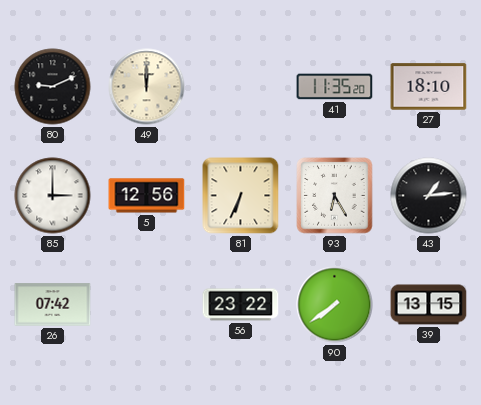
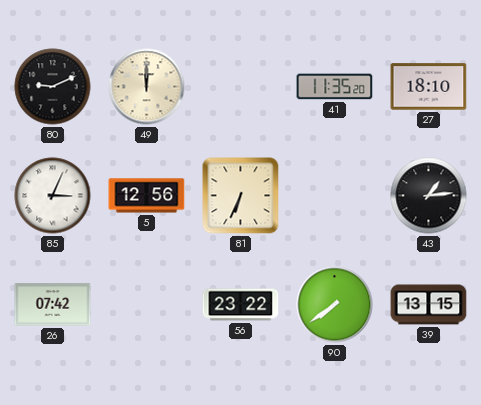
85: 3:00 -> 3:04 (53, 196)
93: 6:25 -> none (335, 196)
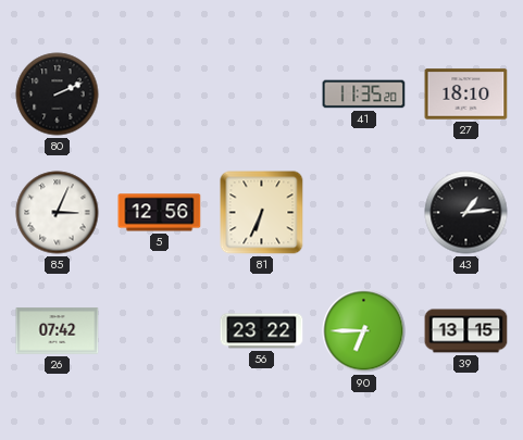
80: 9:11 -> 2:11 (58, 95)
49: 12:00 -> none (147, 87)
90: 7:39 -> 6:45 (364, 331)
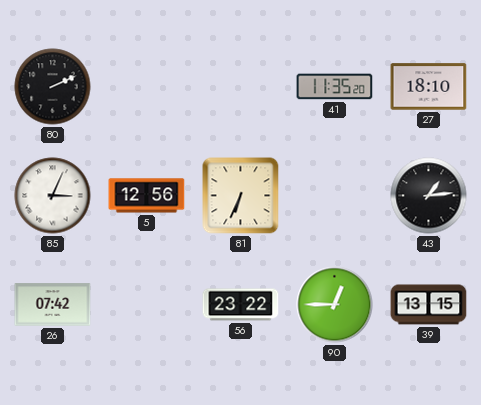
90: 6:45 -> 12:45 (335, 305)
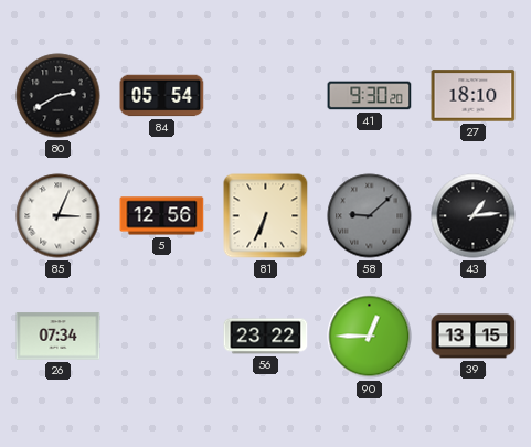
80: 2:11 -> 2:40 (59, 96)
84: none -> 05:54 (162, 96)
41: 11:35 -> 9:30 (370, 96)
58: none -> 9:08 (370, 216)
26: 07:42 -> 07:34 (59, 337)
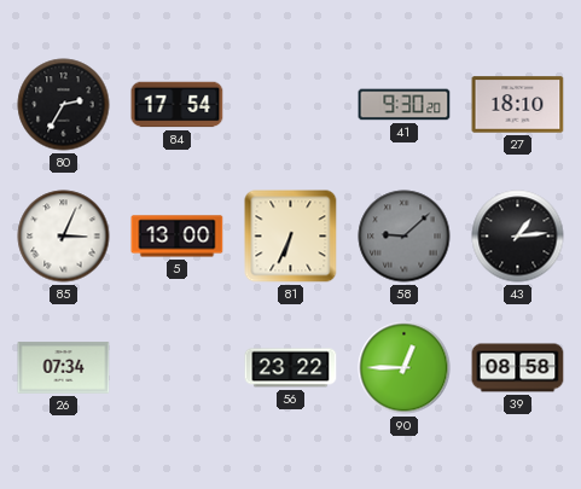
80: 2:40 -> 2:35 (64, 105)
84: 05:54 -> 17:54 (178, 105)
5: 12:56 -> 13:00 (178, 237)
39: 13:15 -> 08:58 (518, 368)
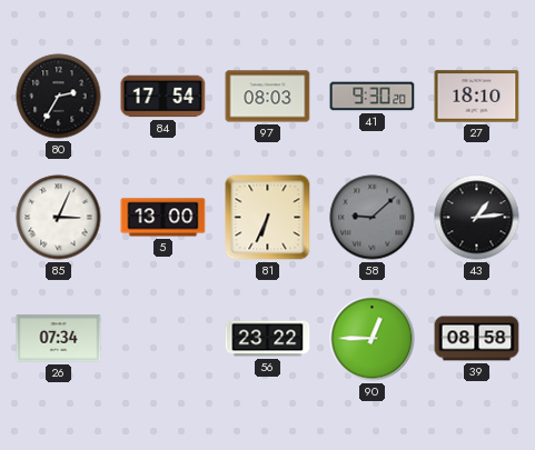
97: none -> 08:03 (268, 97)
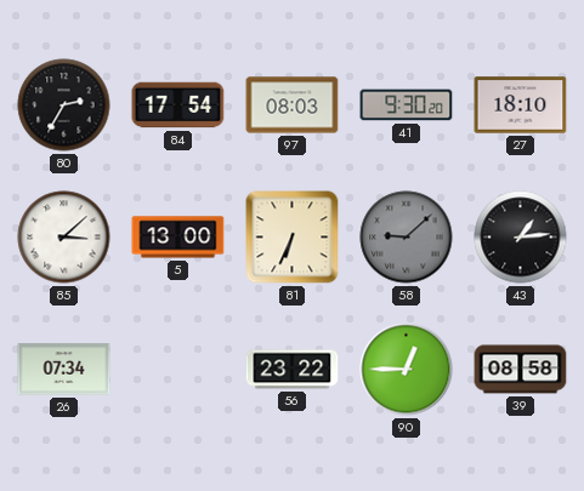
85: 3:04 -> 3:08 (64, 238)
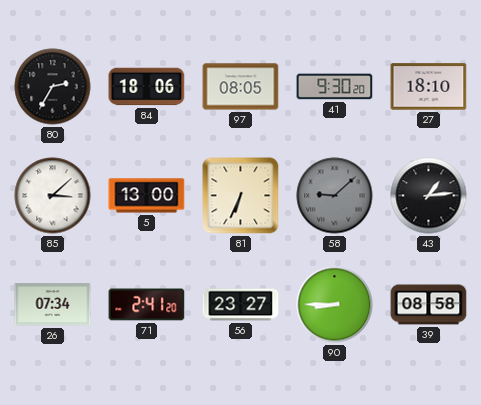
84: 17:54 -> 18:06 (147, 87)
97: 08:03 -> 08:05 (241, 87)
71: none -> 2:41 (147, 305)
56: 23:22 -> 23:27 (241, 305)
90: 12:45 -> 8:45 (335, 305)
